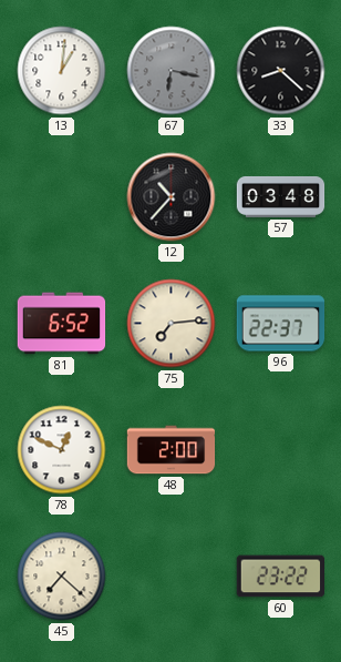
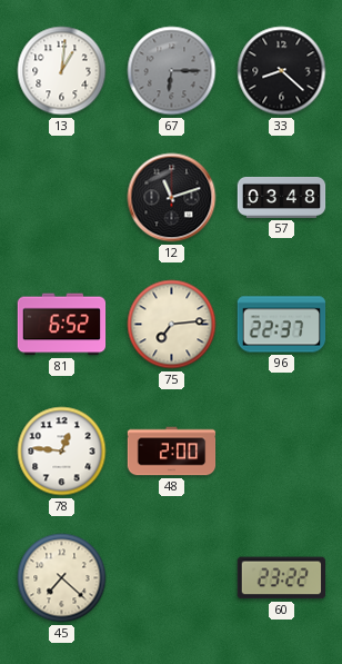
67: 6:17 -> 6:15 (172, 71)
12: 10:37 -> 11:12 (172, 198)
78: 12:49 -> 12:46 (62, 452)
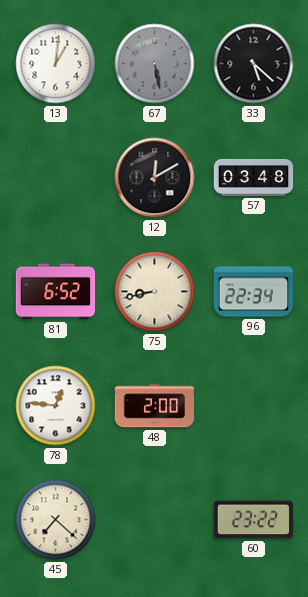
67: 6:15 -> 5:28 (155, 64)
33: 8:22 -> 5:22 (254, 64)
12: 11:12 -> 12:10 (155, 178)
75: 7:14 -> 8:43 (155, 292)
96: 22:37 -> 22:34 (254, 292)
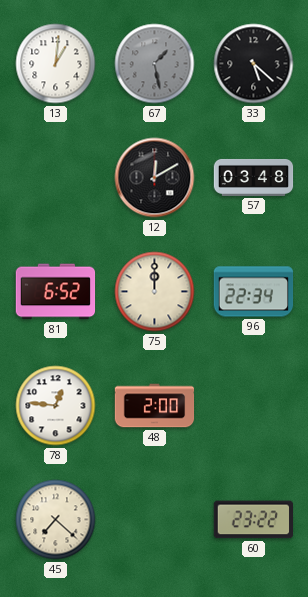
67: 5:28 -> 1:28 (155, 64)
75: 8:43 -> 12:00 (155, 292)
